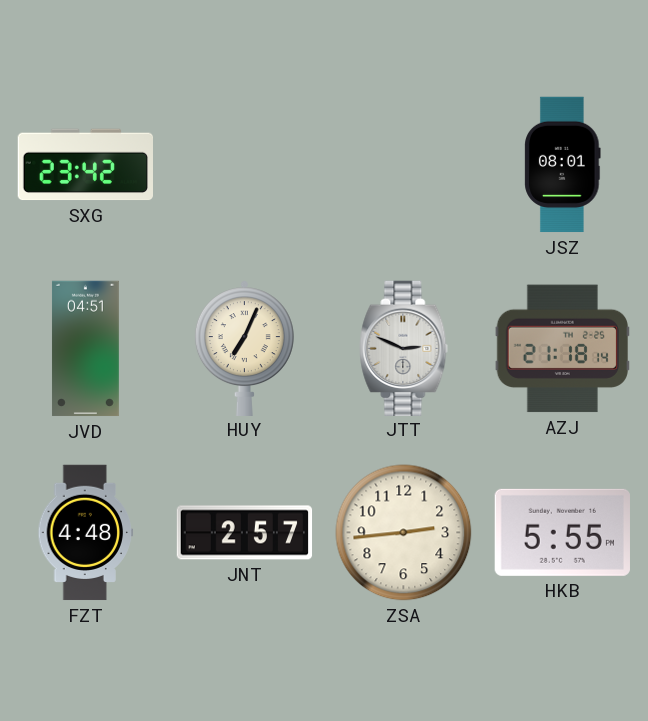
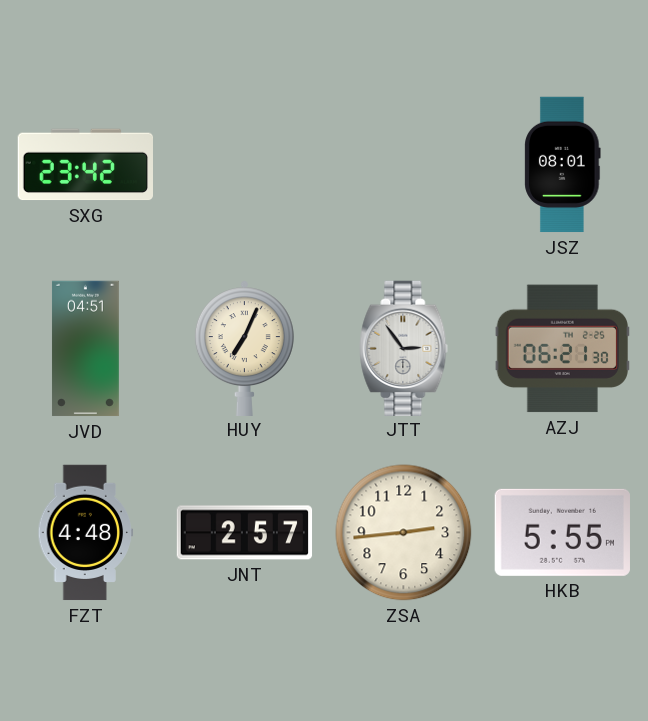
JTT: 2:49 -> 2:54 (404, 348)
AZJ: 21:18 -> 06:21 (562, 349)
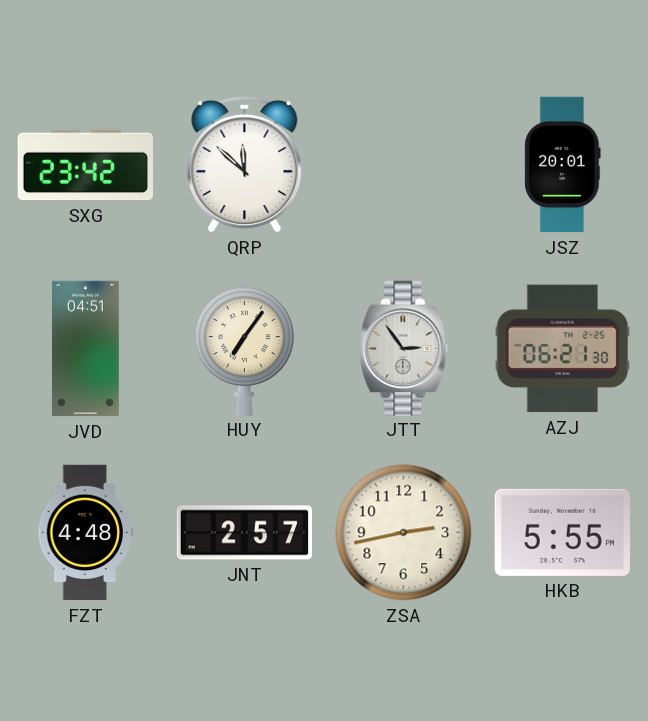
QRP: none -> 11:52 (245, 164)
JSZ: 08:01 -> 20:01 (563, 165)
HUY: 7:04 -> 7:06 (244, 348)
ZSA: 2:44 -> 2:43 (404, 533)
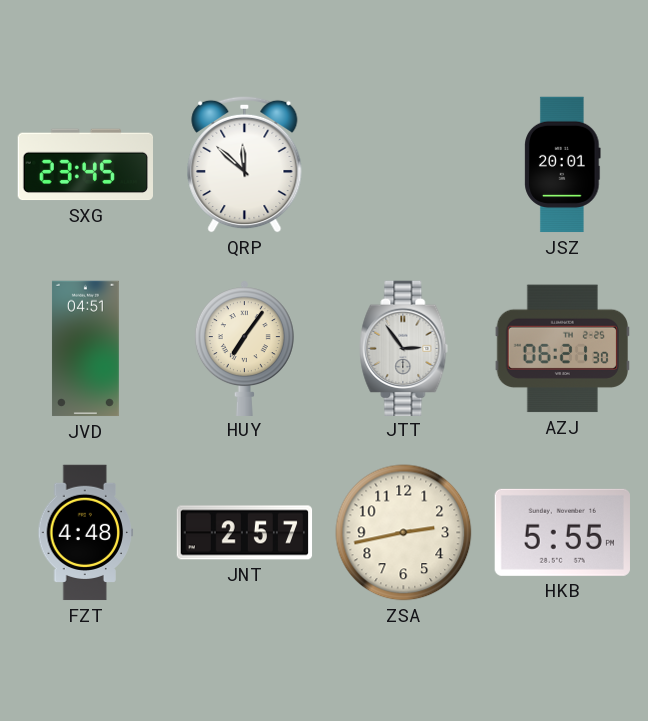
SXG: 23:42 -> 23:45 (85, 165)
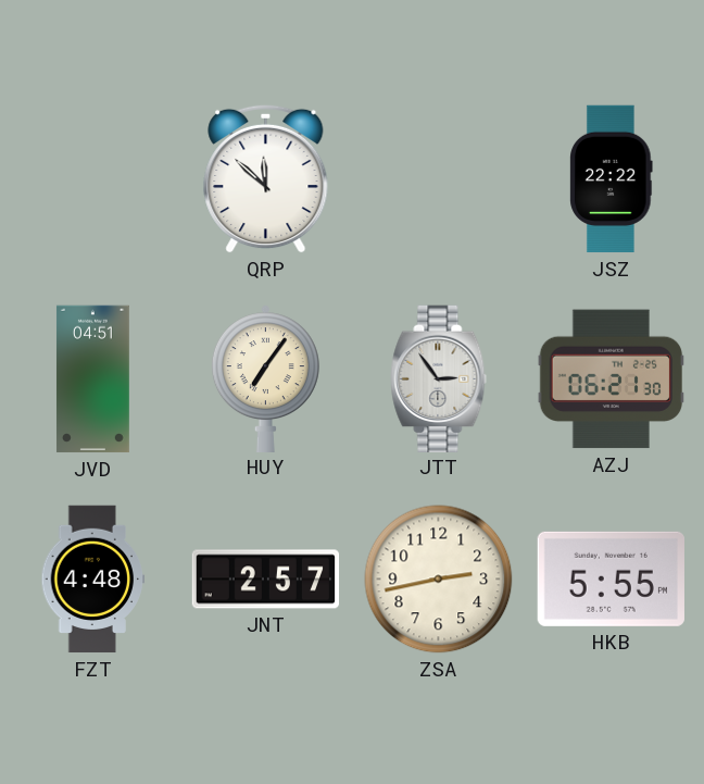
SXG: 23:45 -> none (85, 165)
JSZ: 20:01 -> 22:22 (612, 179)
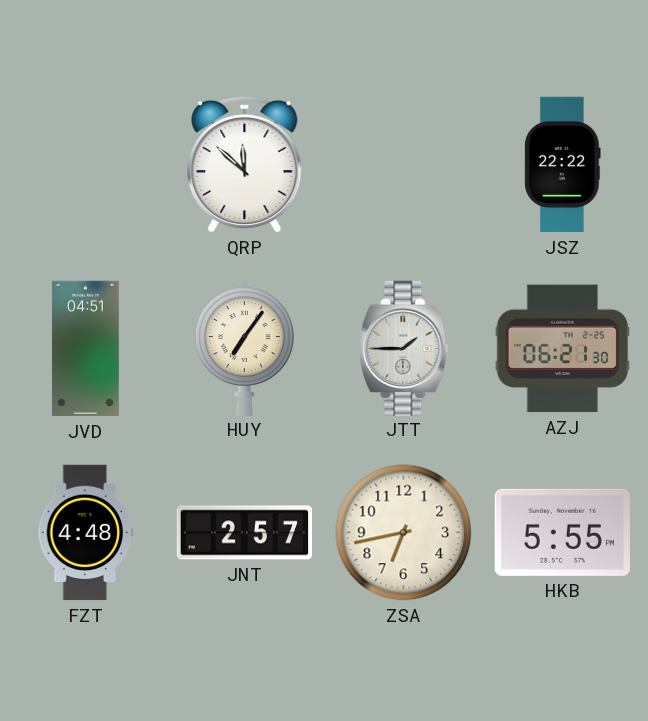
JTT: 2:54 -> 1:45 (404, 348)
ZSA: 2:43 -> 6:43 (404, 533)
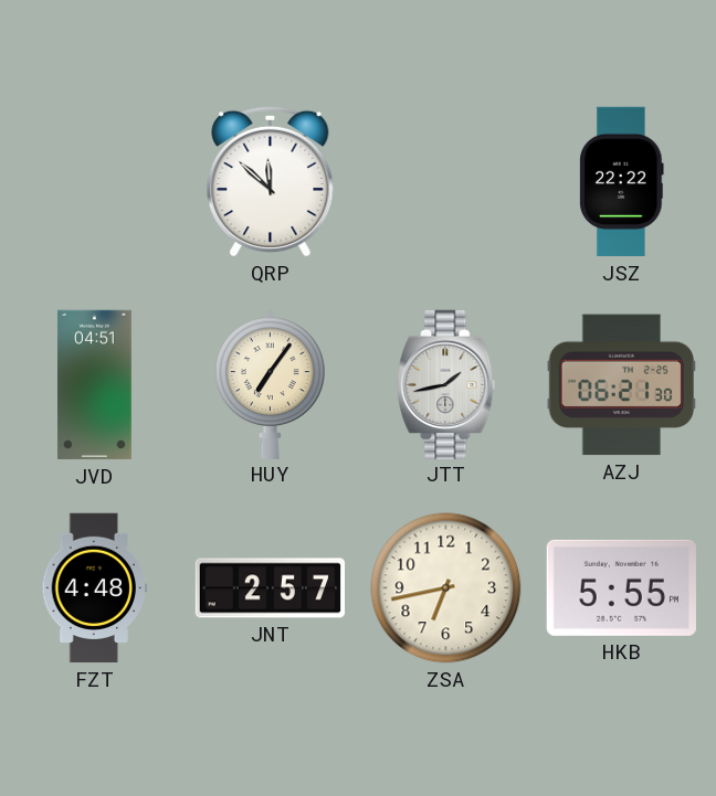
JTT: 1:45 -> 1:43 (446, 384)
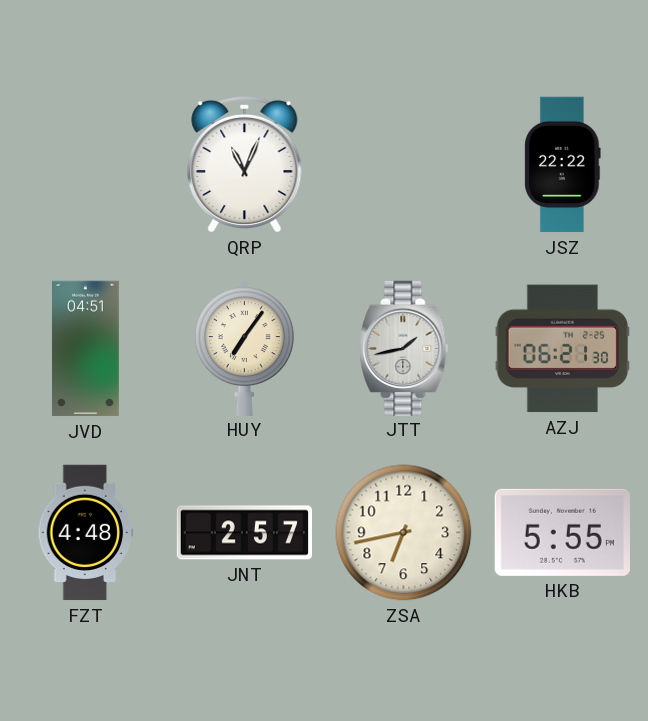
QRP: 11:52 -> 11:04 (245, 164)
